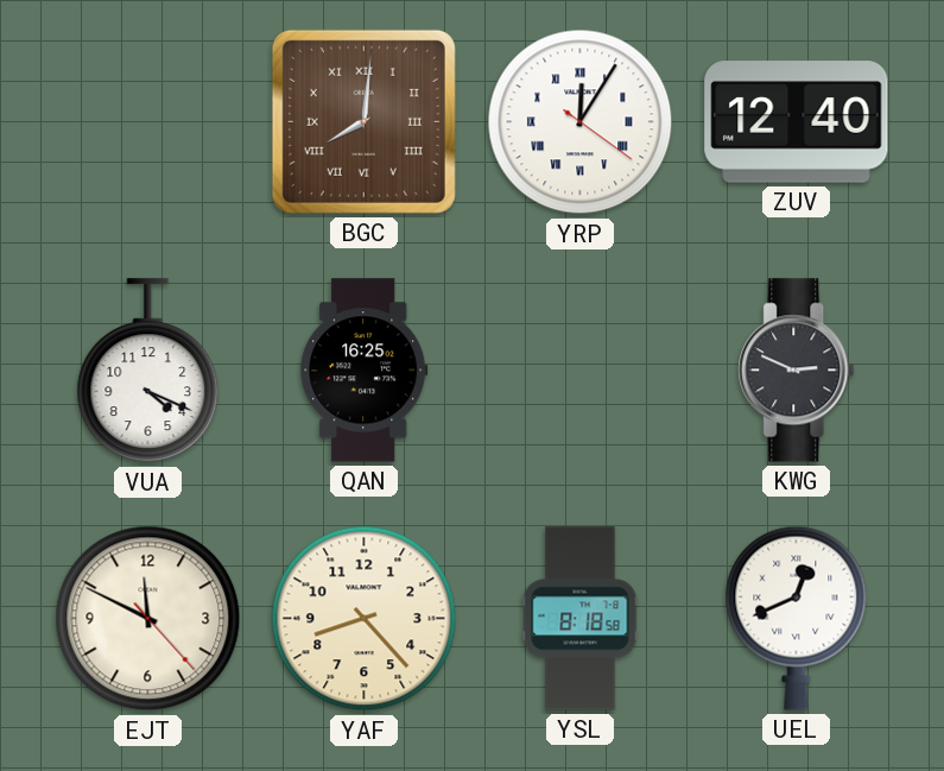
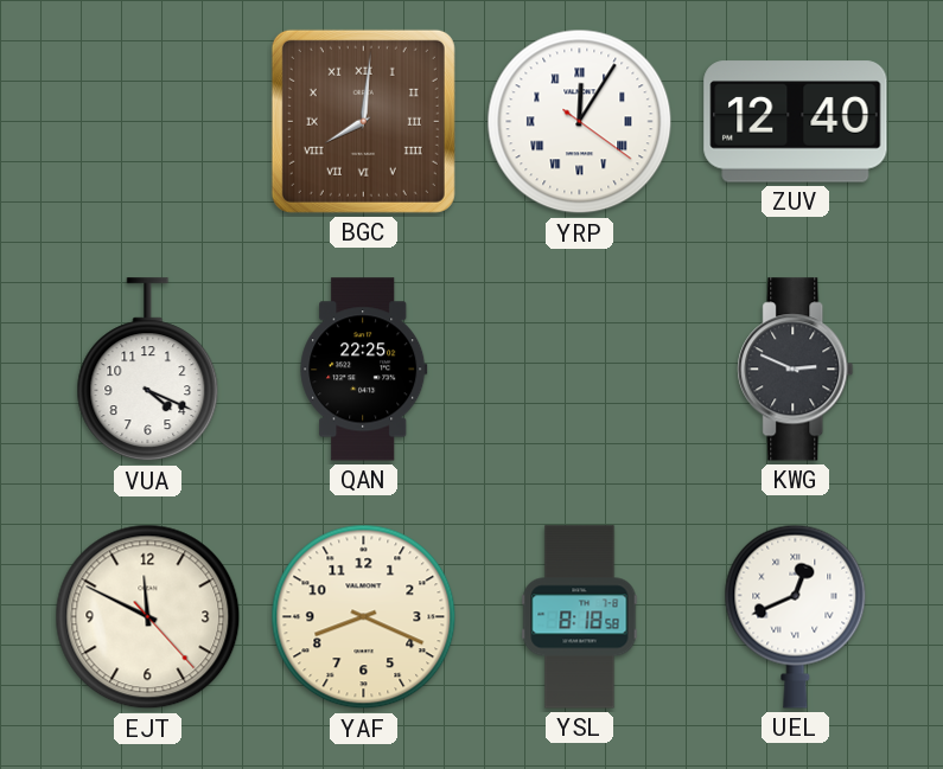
QAN: 16:25 -> 22:25 (364, 370)
YAF: 8:23 -> 8:19 (364, 617)
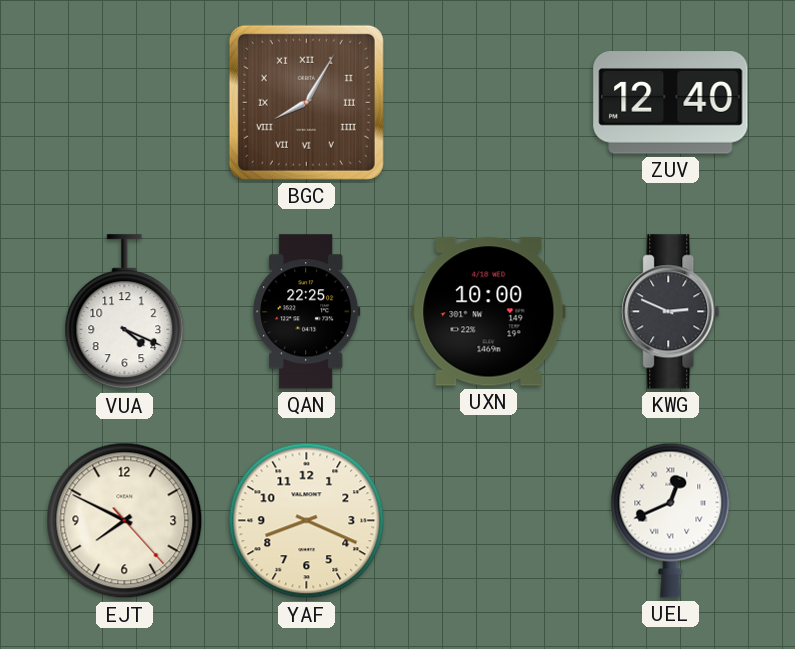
BGC: 8:01 -> 8:05 (306, 102)
YRP: 12:05 -> none (580, 122)
UXN: none -> 10:00 (489, 312)
EJT: 11:49 -> 7:49 (125, 521)
YSL: 8:18 -> none (580, 617)
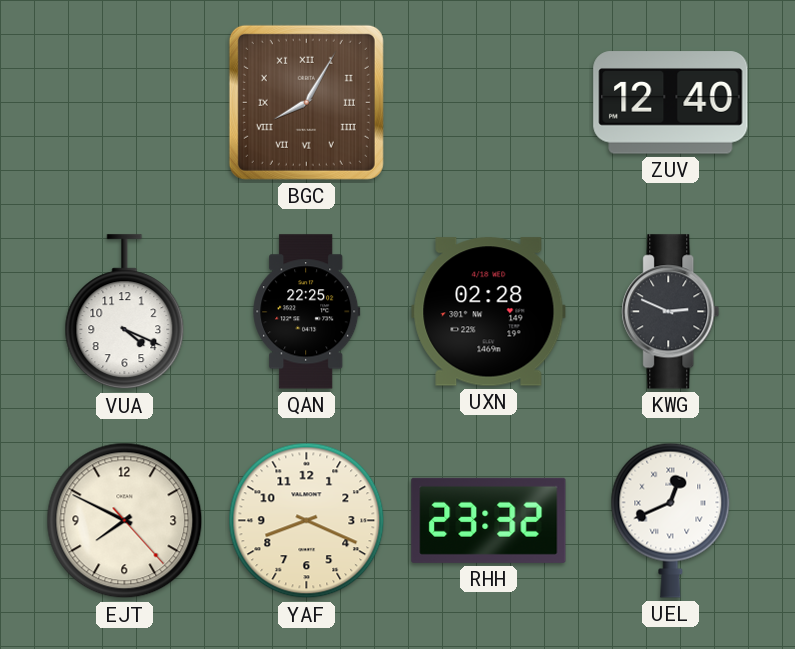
UXN: 10:00 -> 02:28 (489, 312)
RHH: none -> 23:32 (489, 520)
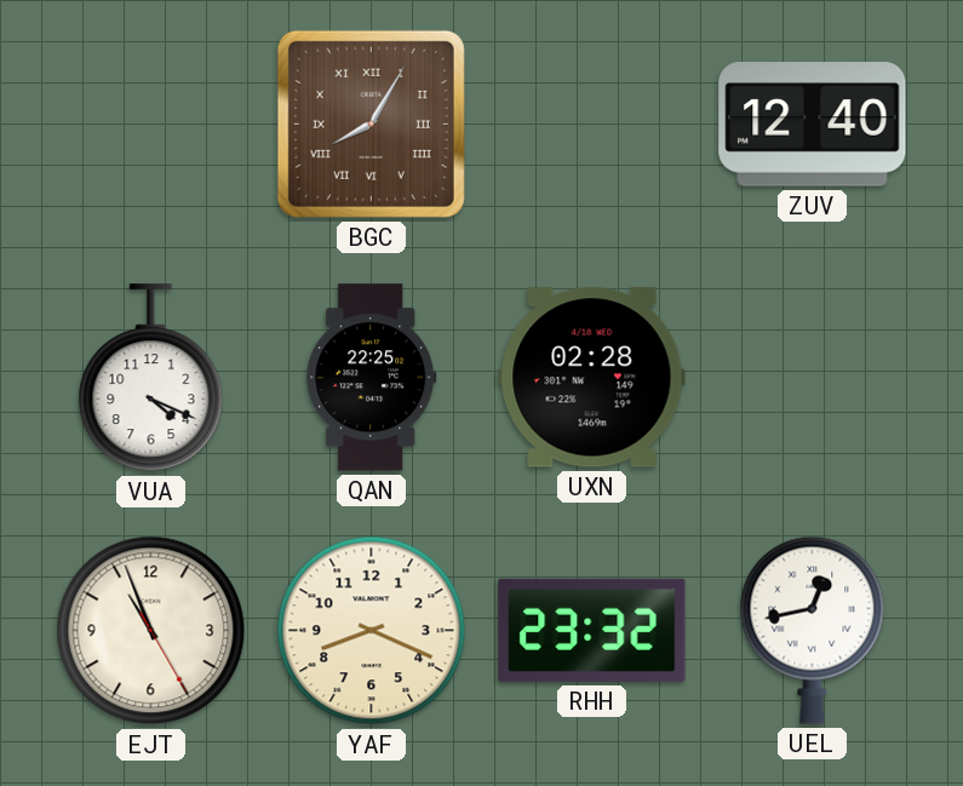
KWG: 2:49 -> none (671, 312)
EJT: 7:49 -> 10:56 (151, 631)
UEL: 12:41 -> 12:43 (813, 630)
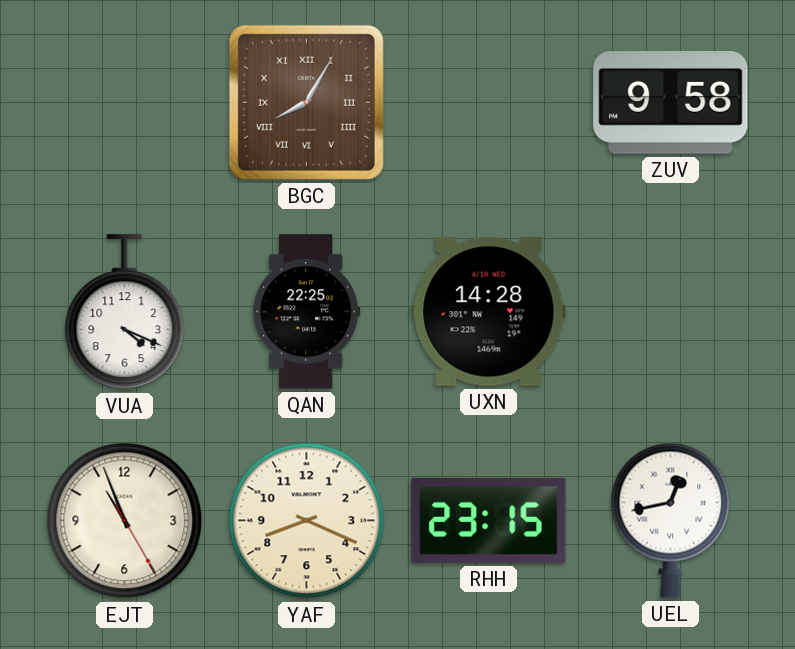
ZUV: 12:40 -> 9:58 (671, 103)
UXN: 02:28 -> 14:28 (489, 312)
RHH: 23:32 -> 23:15 (489, 520)
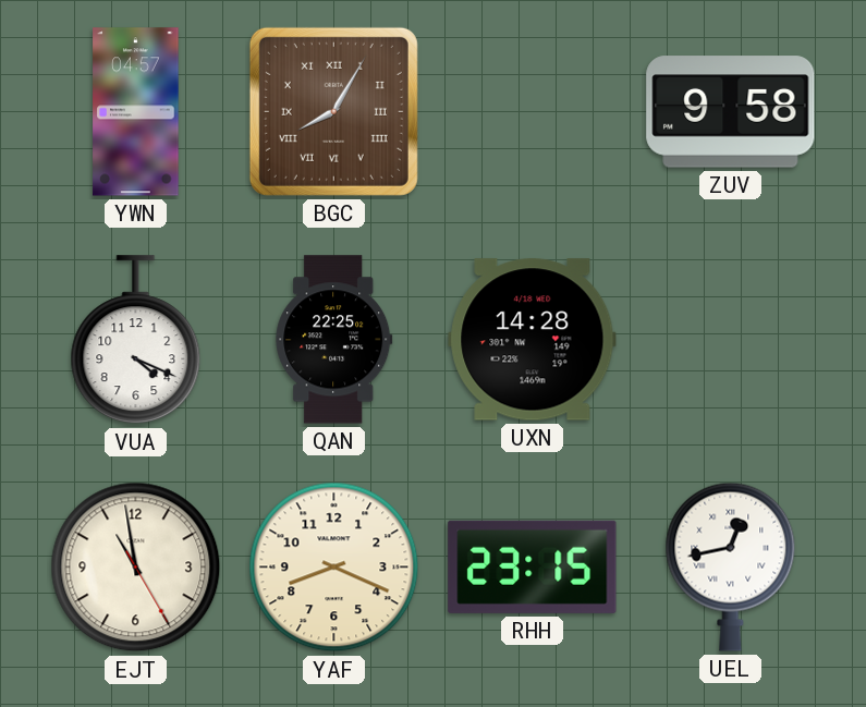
YWN: none -> 04:57 (136, 112)
EJT: 10:56 -> 10:58 (136, 568)
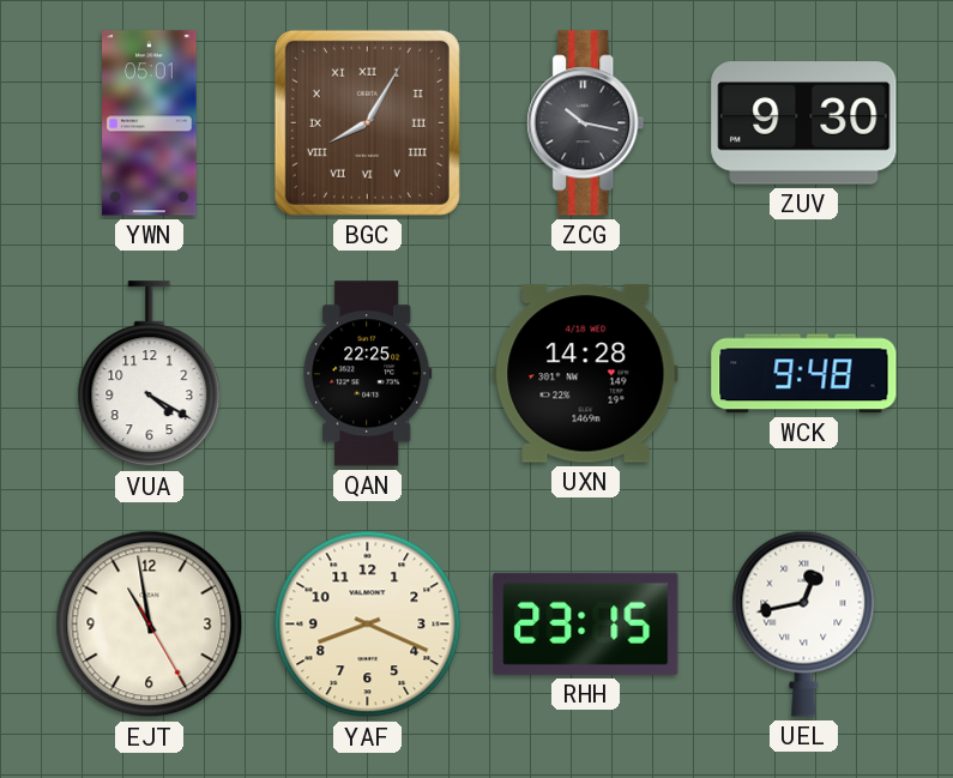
YWN: 04:57 -> 05:01 (150, 123)
ZCG: none -> 10:17 (586, 123)
ZUV: 9:58 -> 9:30 (804, 123)
VUA: 4:19 -> 4:20 (150, 374)
WCK: none -> 9:48 (804, 374)
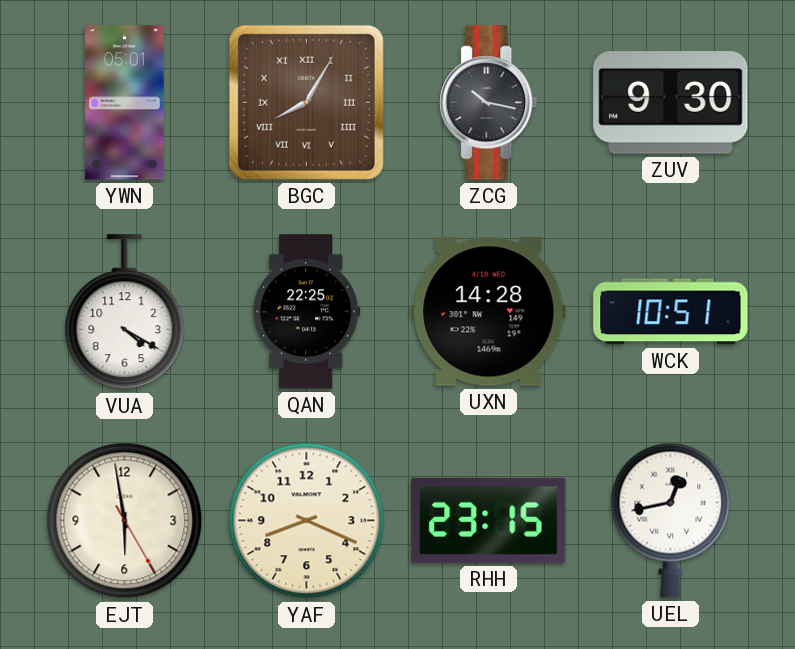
WCK: 9:48 -> 10:51 (671, 312)
EJT: 10:58 -> 5:58 (125, 521)
